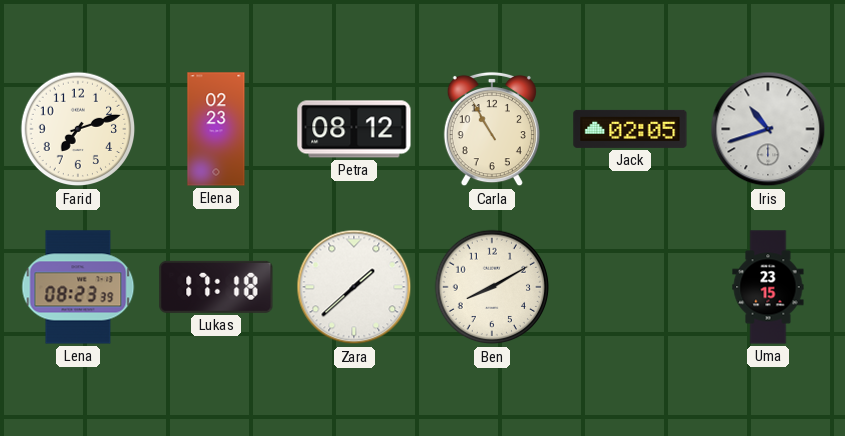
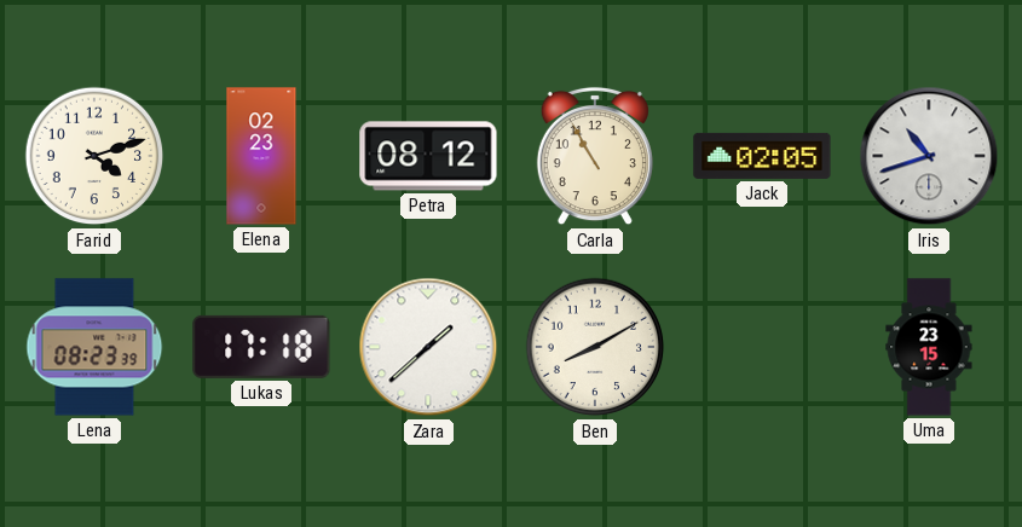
Farid: 7:12 -> 4:12 (94, 156)
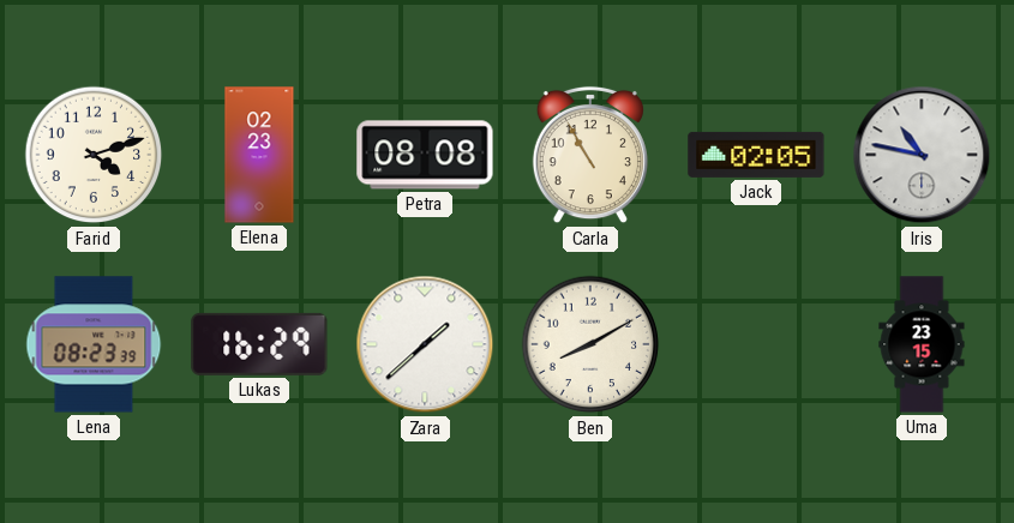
Petra: 08:12 -> 08:08 (425, 155)
Iris: 10:42 -> 10:47 (922, 155)
Lukas: 17:18 -> 16:29 (259, 344)
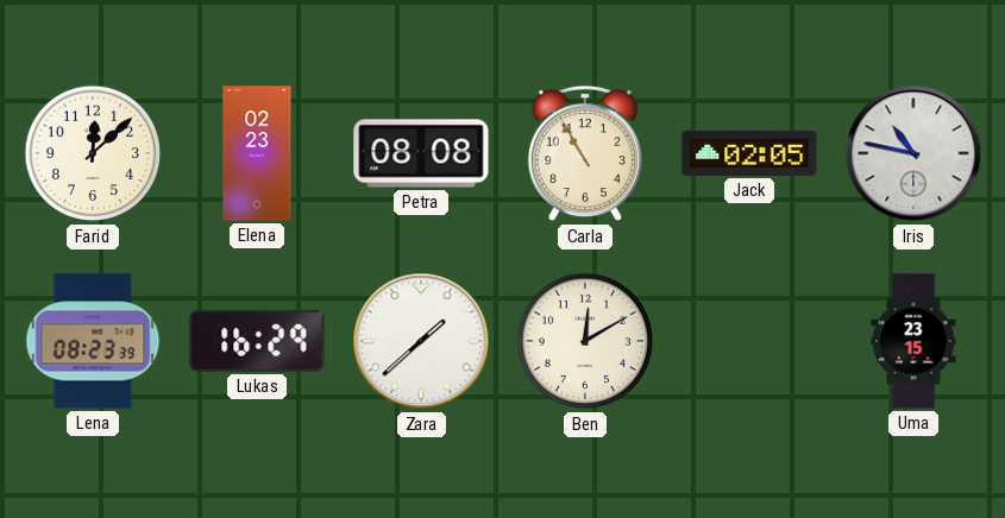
Farid: 4:12 -> 12:08 (93, 153)
Ben: 8:10 -> 12:10 (585, 341)
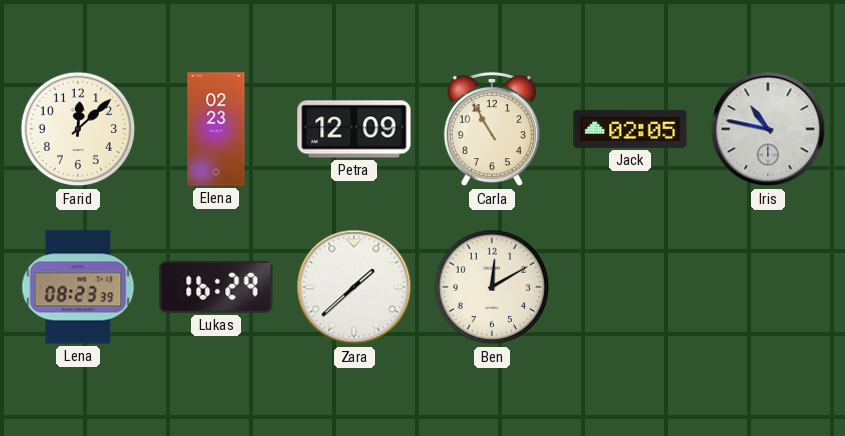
Petra: 08:08 -> 12:09 (354, 129)
Uma: 23:15 -> none (913, 341)
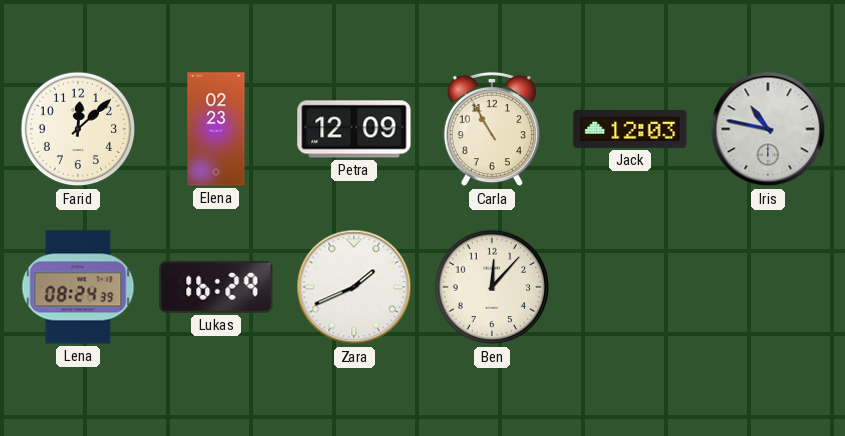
Jack: 02:05 -> 12:03 (630, 129)
Lena: 08:23 -> 08:24 (78, 287)
Zara: 1:38 -> 1:41 (354, 287)
Ben: 12:10 -> 12:07 (492, 287)
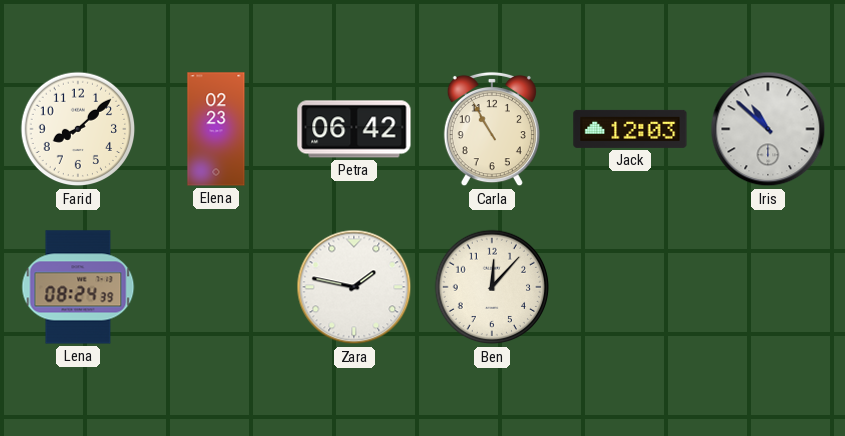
Farid: 12:08 -> 8:08 (78, 129)
Petra: 12:09 -> 06:42 (354, 129)
Iris: 10:47 -> 10:52 (768, 129)
Lukas: 16:29 -> none (216, 287)
Zara: 1:41 -> 1:47 (354, 287)
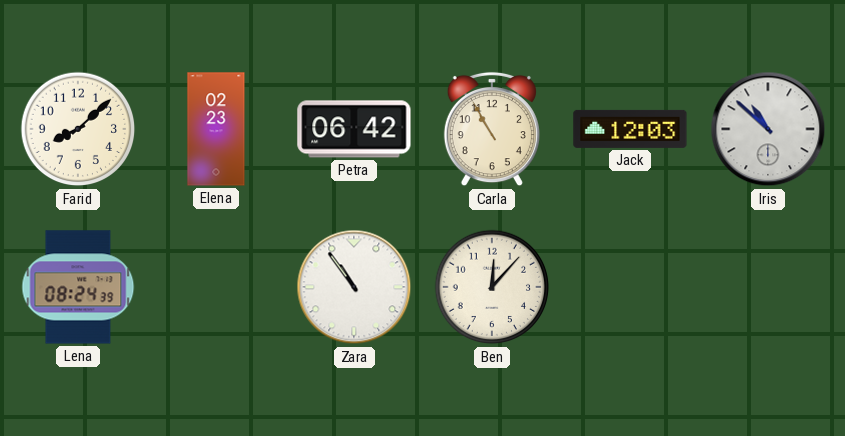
Zara: 1:47 -> 10:54 (354, 287)
